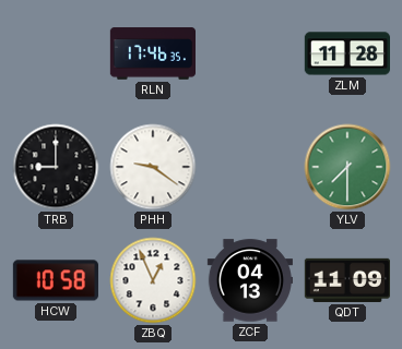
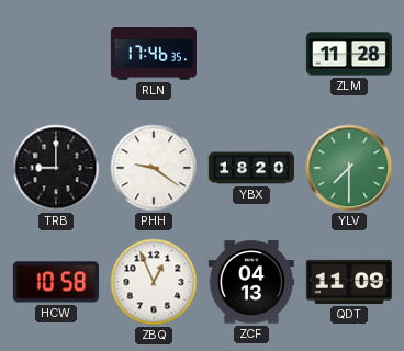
YBX: none -> 18:20 (250, 168)
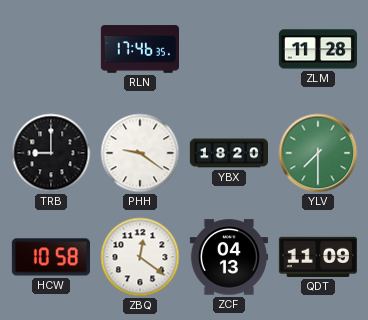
ZBQ: 12:56 -> 12:21 (140, 257)
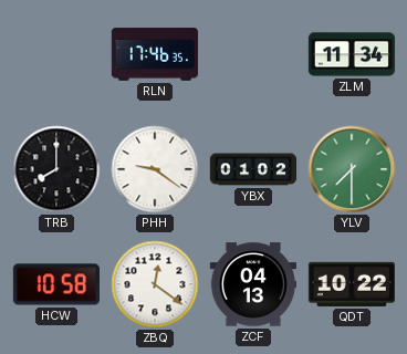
ZLM: 11:28 -> 11:34 (351, 54)
TRB: 9:00 -> 8:00 (56, 169)
YBX: 18:20 -> 01:02 (252, 169)
QDT: 11:09 -> 10:22 (352, 284)
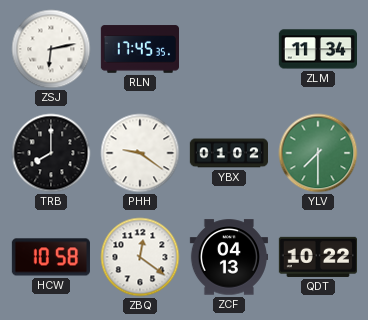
ZSJ: none -> 6:13 (51, 49)
RLN: 17:46 -> 17:45 (139, 49)
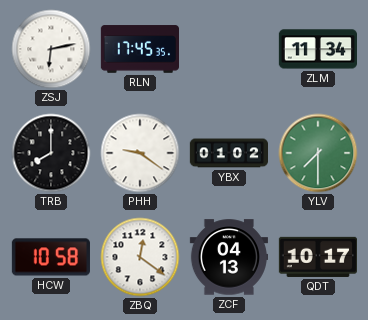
QDT: 10:22 -> 10:17 (318, 257)
